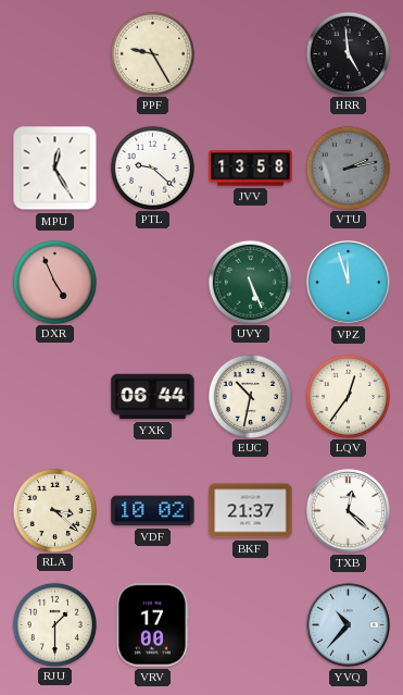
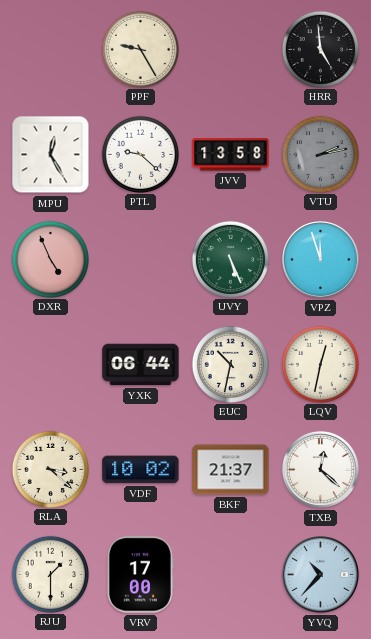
LQV: 12:36 -> 12:32 (320, 364)
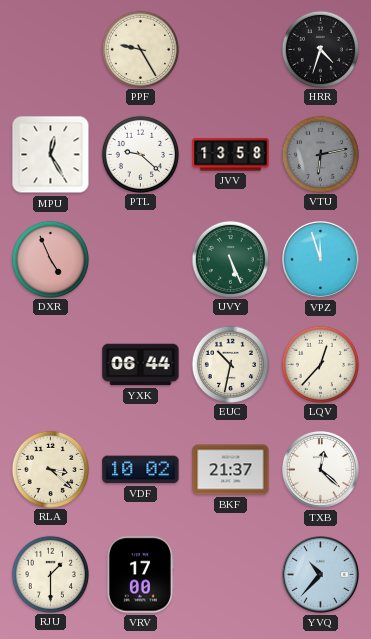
HRR: 4:59 -> 4:33 (320, 49)
VTU: 2:13 -> 6:13 (320, 154)
LQV: 12:32 -> 12:37 (320, 364)
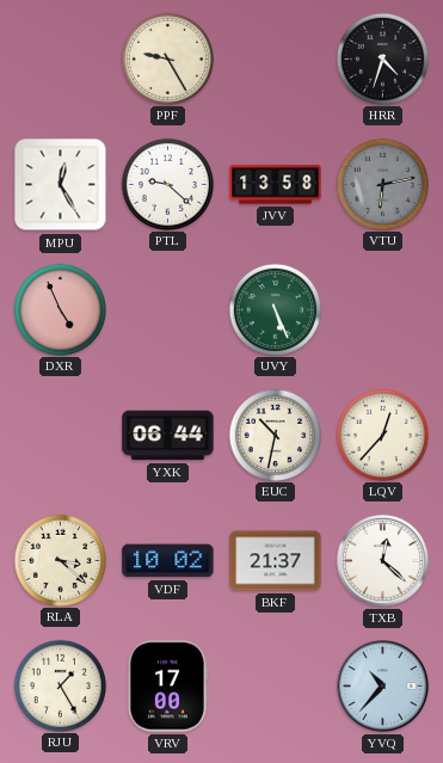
VPZ: 11:57 -> none (321, 260)
RJU: 1:30 -> 1:25 (60, 685)
